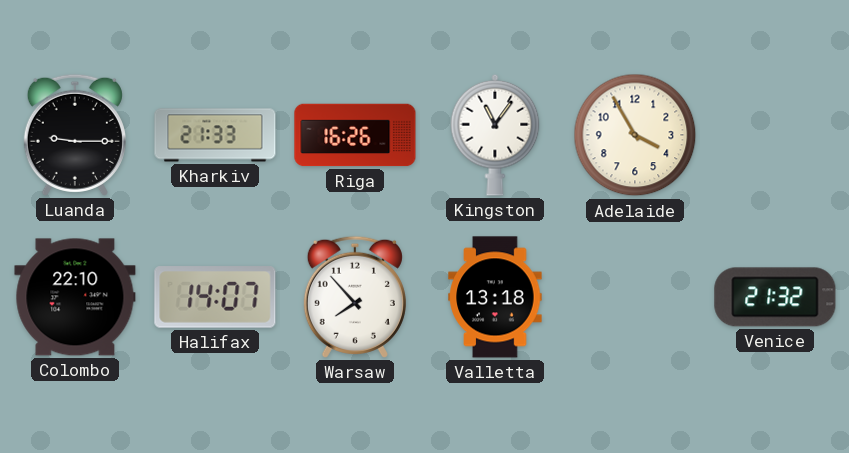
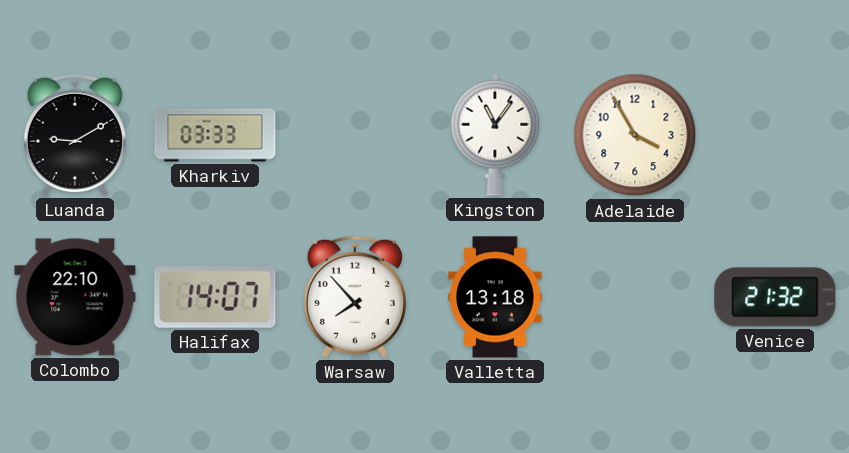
Luanda: 9:15 -> 9:10 (75, 135)
Kharkiv: 21:33 -> 03:33 (215, 135)
Riga: 16:26 -> none (355, 135)
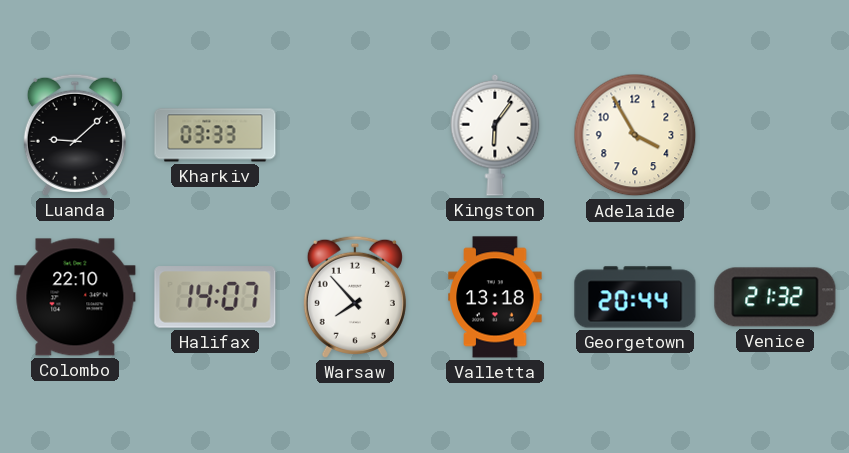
Luanda: 9:10 -> 9:08 (75, 135)
Kingston: 11:06 -> 6:06 (495, 135)
Georgetown: none -> 20:44 (635, 297)
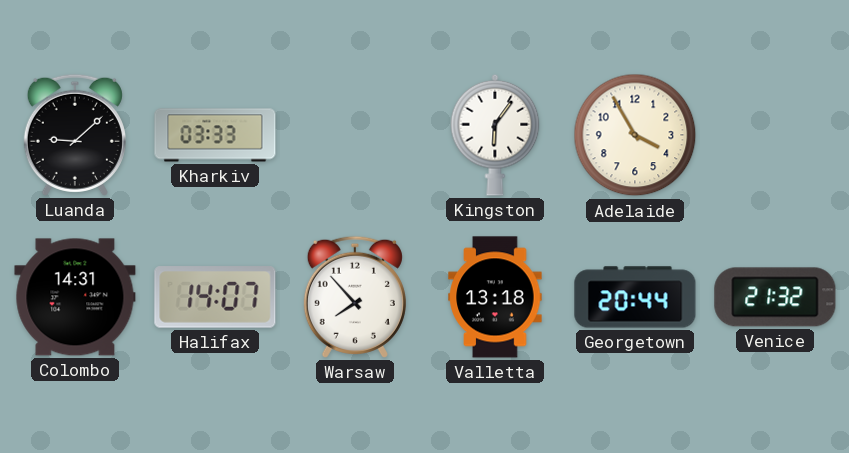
Colombo: 22:10 -> 14:31 (75, 297)
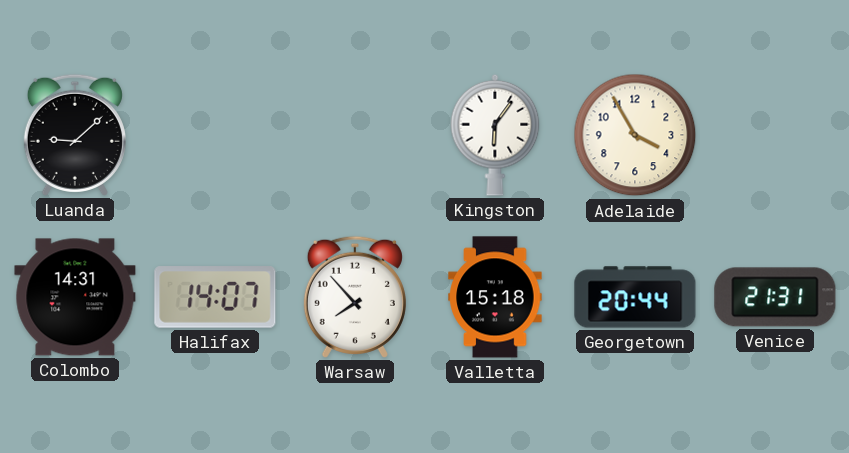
Kharkiv: 03:33 -> none (215, 135)
Valletta: 13:18 -> 15:18 (495, 297)
Venice: 21:32 -> 21:31 (775, 297)
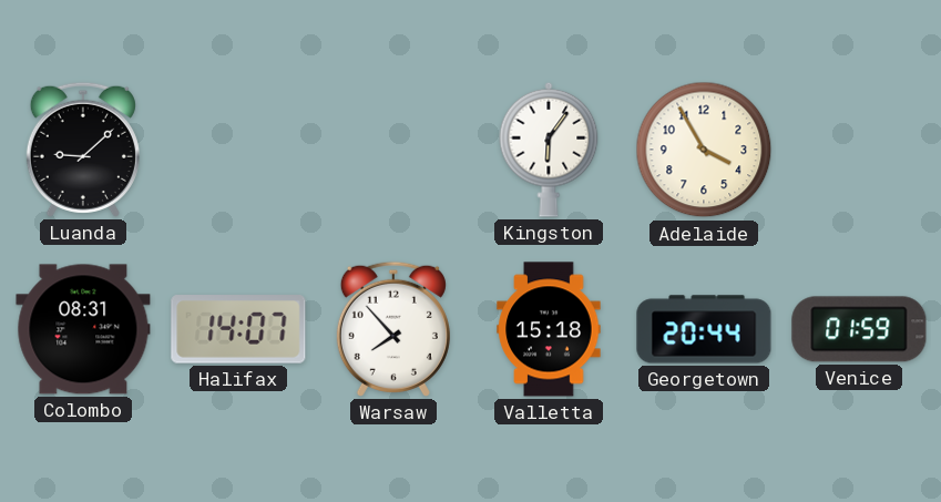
Colombo: 14:31 -> 08:31 (83, 329)
Venice: 21:31 -> 01:59 (859, 329)
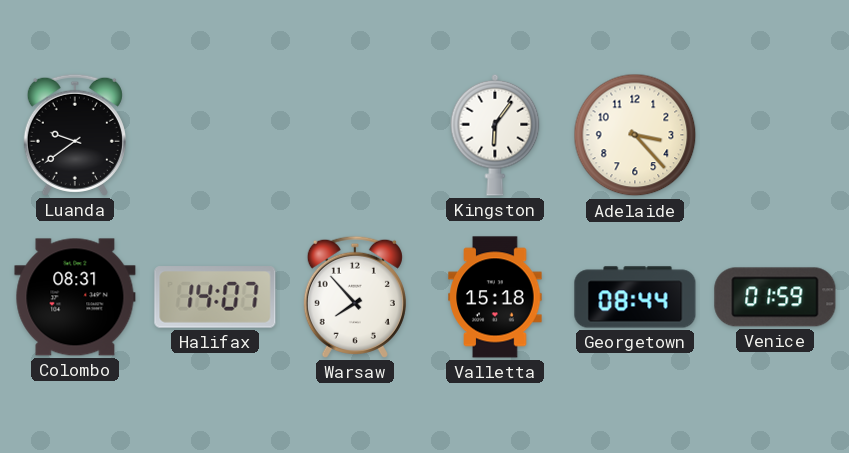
Luanda: 9:08 -> 9:39 (75, 135)
Adelaide: 3:55 -> 3:23 (635, 135)
Georgetown: 20:44 -> 08:44 (635, 297)
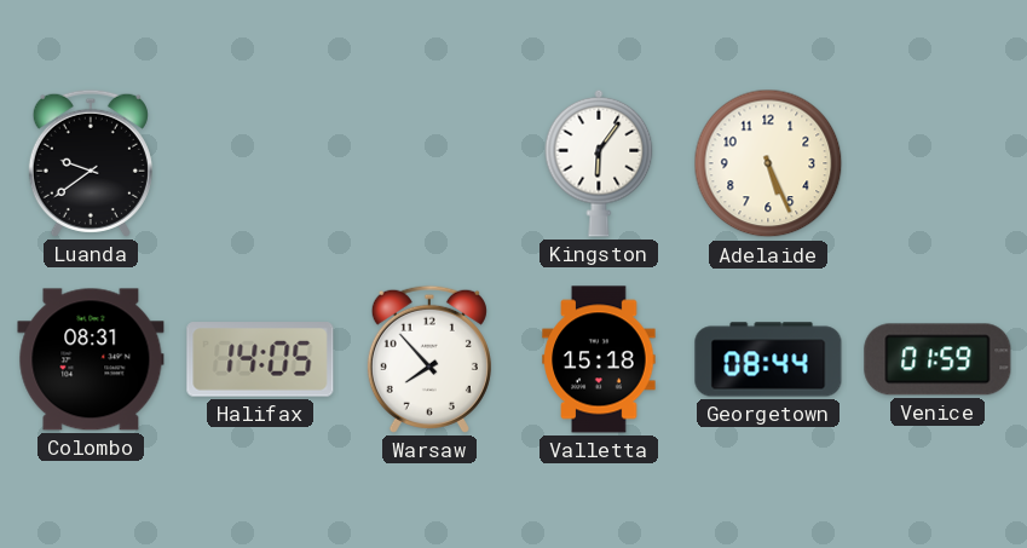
Adelaide: 3:23 -> 5:26 (768, 163)
Halifax: 14:07 -> 14:05 (260, 359)
